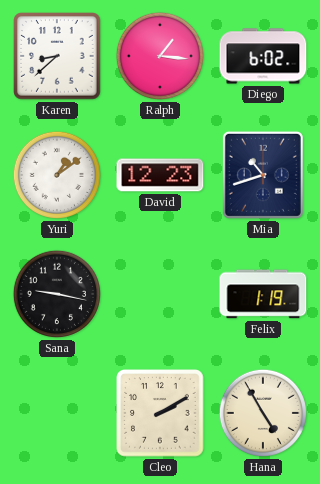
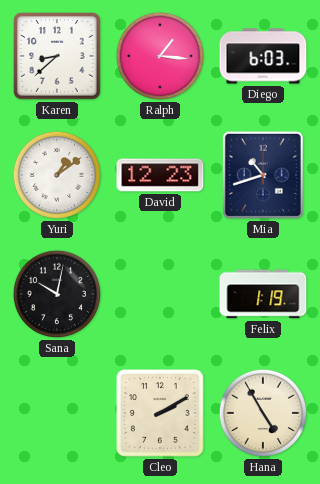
Diego: 6:02 -> 6:03 (263, 56)
Sana: 9:17 -> 10:02 (57, 294)
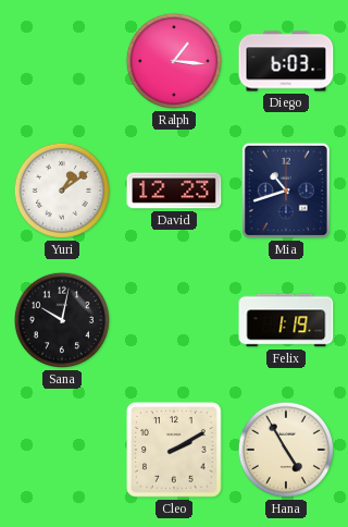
Karen: 8:38 -> none (57, 56)
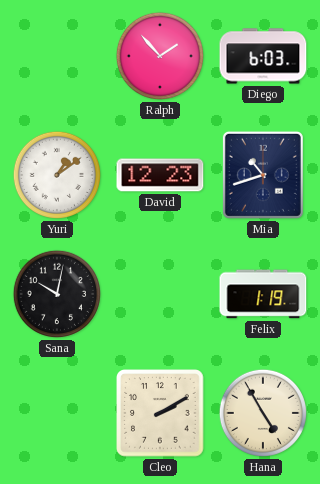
Ralph: 1:16 -> 1:53 (160, 56)
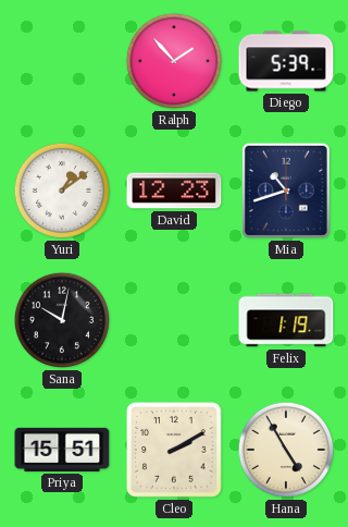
Diego: 6:03 -> 5:39 (286, 61)
Priya: none -> 15:51 (62, 450)
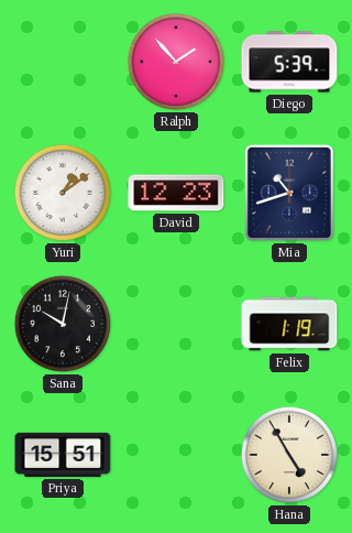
Cleo: 2:10 -> none (174, 450)
